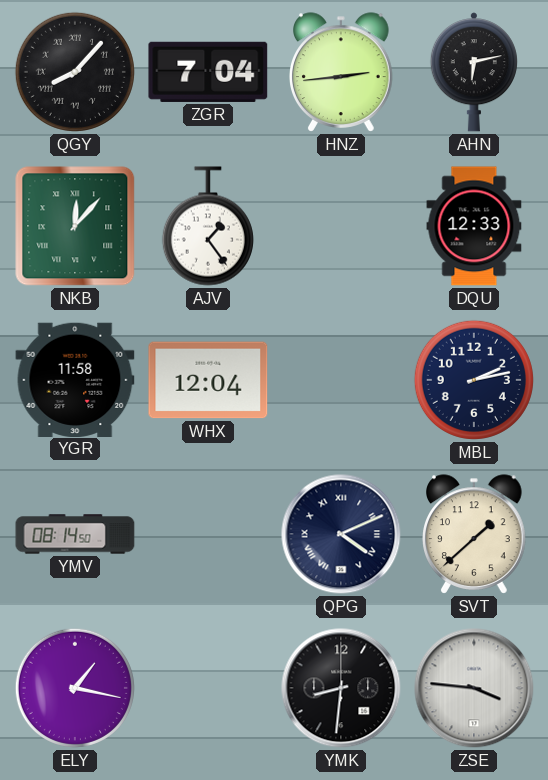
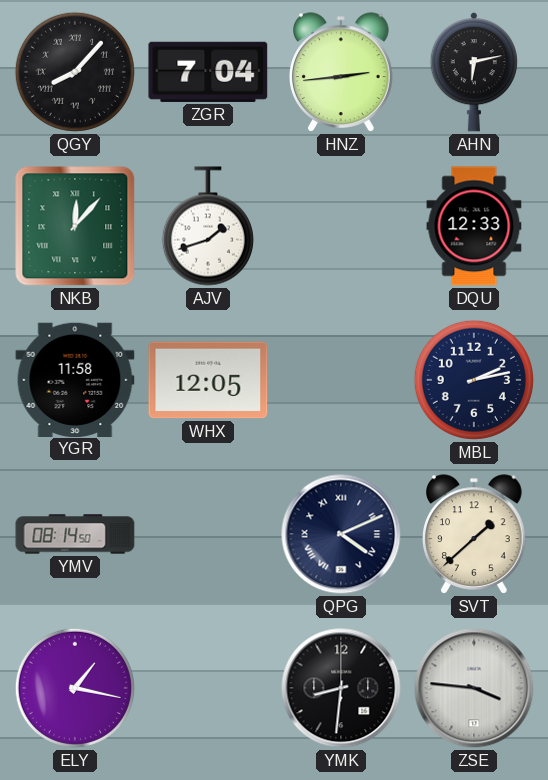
AJV: 1:24 -> 1:42 (208, 226)
WHX: 12:04 -> 12:05 (208, 380)
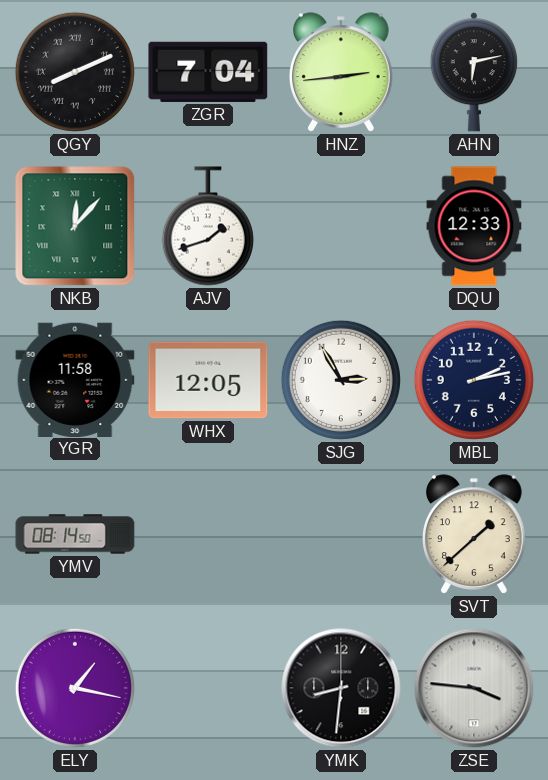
QGY: 8:07 -> 8:11 (75, 72)
SJG: none -> 2:55 (341, 380)
QPG: 4:11 -> none (341, 534)
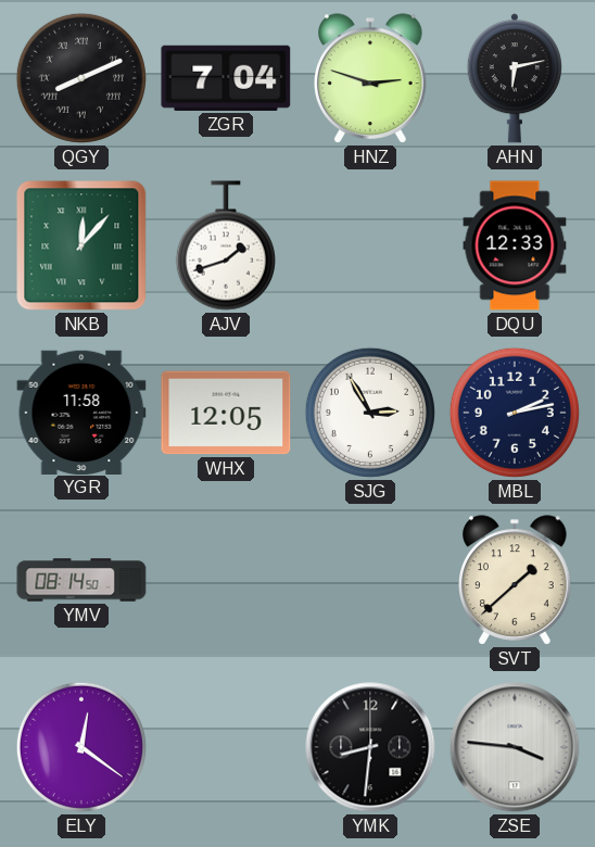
HNZ: 2:44 -> 2:48 (371, 78)
ELY: 1:17 -> 12:21 (81, 747)
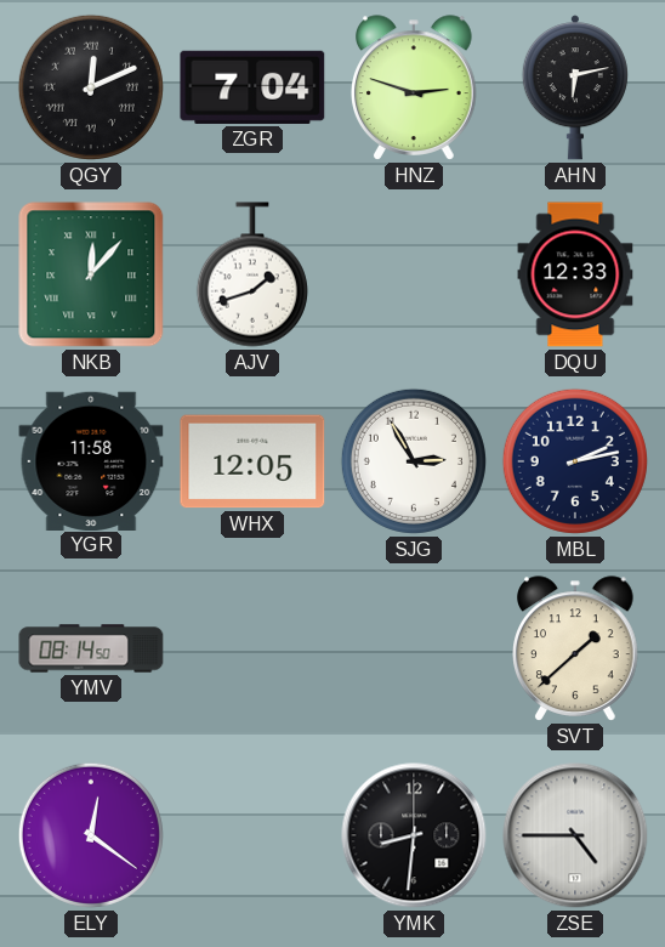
QGY: 8:11 -> 12:11 (91, 87)
ZSE: 3:46 -> 4:45 (575, 835)
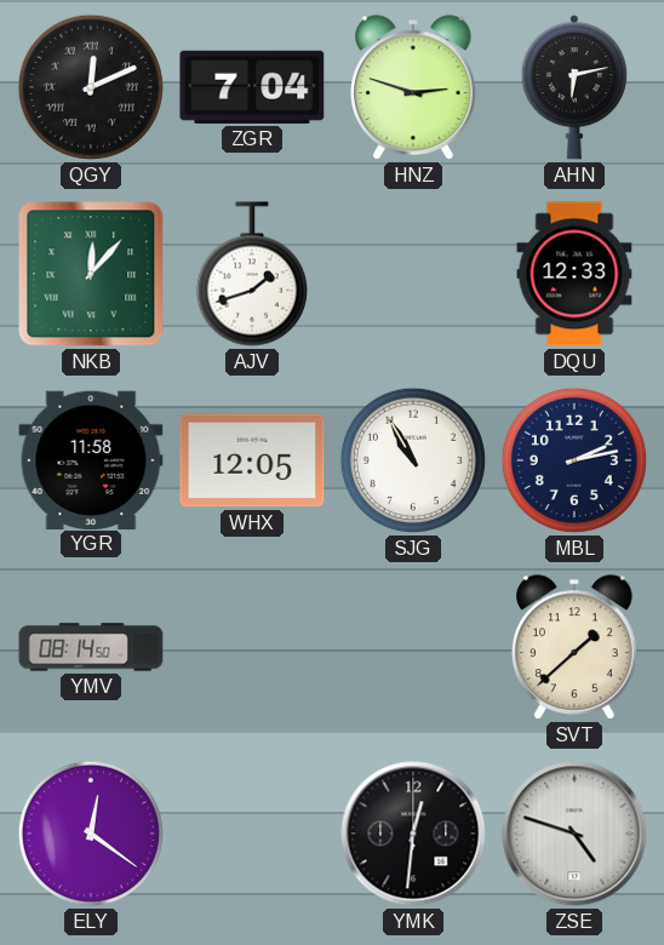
SJG: 2:55 -> 10:55 (413, 460)
YMK: 8:31 -> 12:31 (413, 834)
ZSE: 4:45 -> 4:48 (574, 834)
